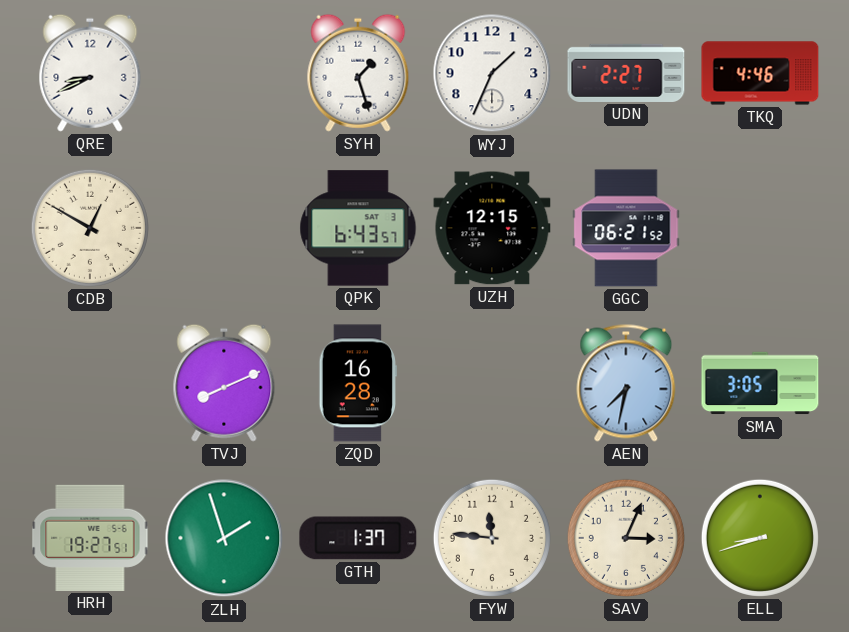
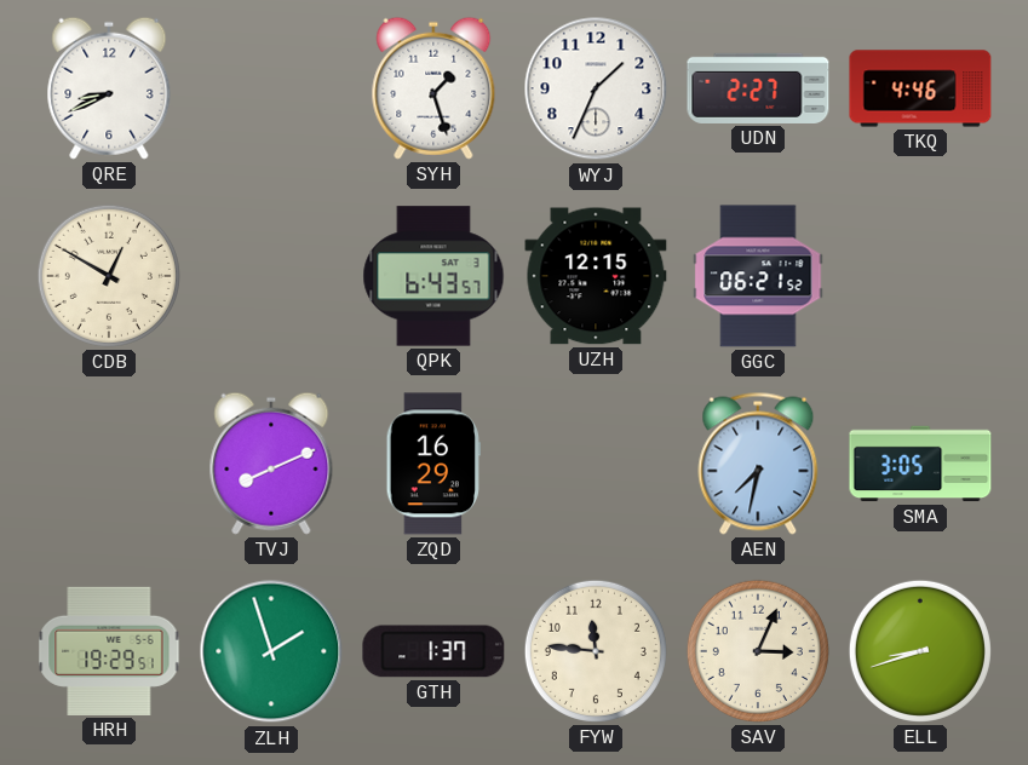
ZQD: 16:28 -> 16:29 (432, 464)
HRH: 19:27 -> 19:29 (109, 651)
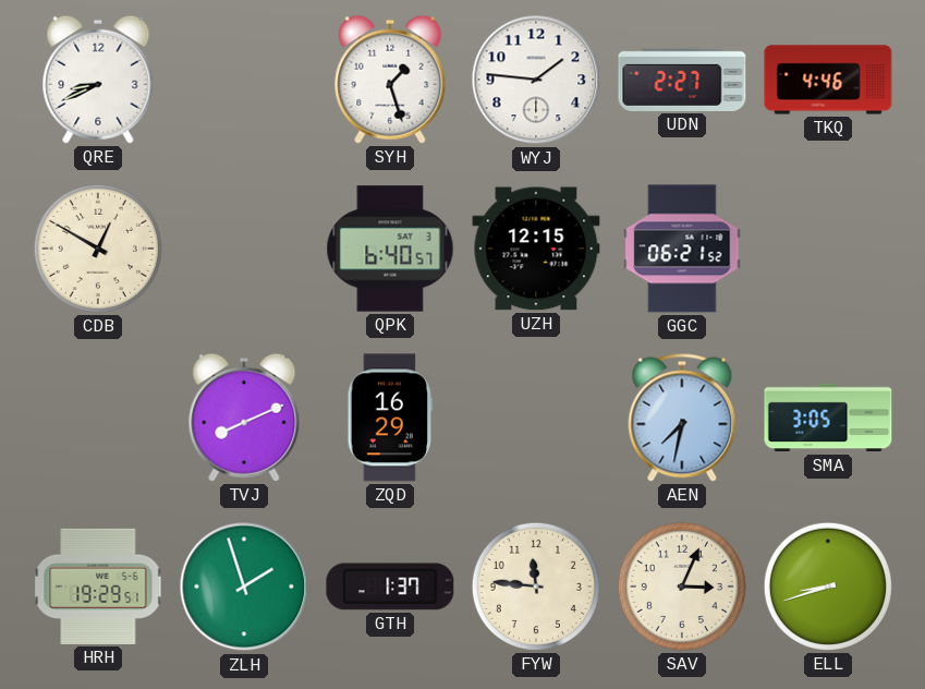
WYJ: 1:34 -> 1:46 (536, 80)
QPK: 6:43 -> 6:40 (390, 249)
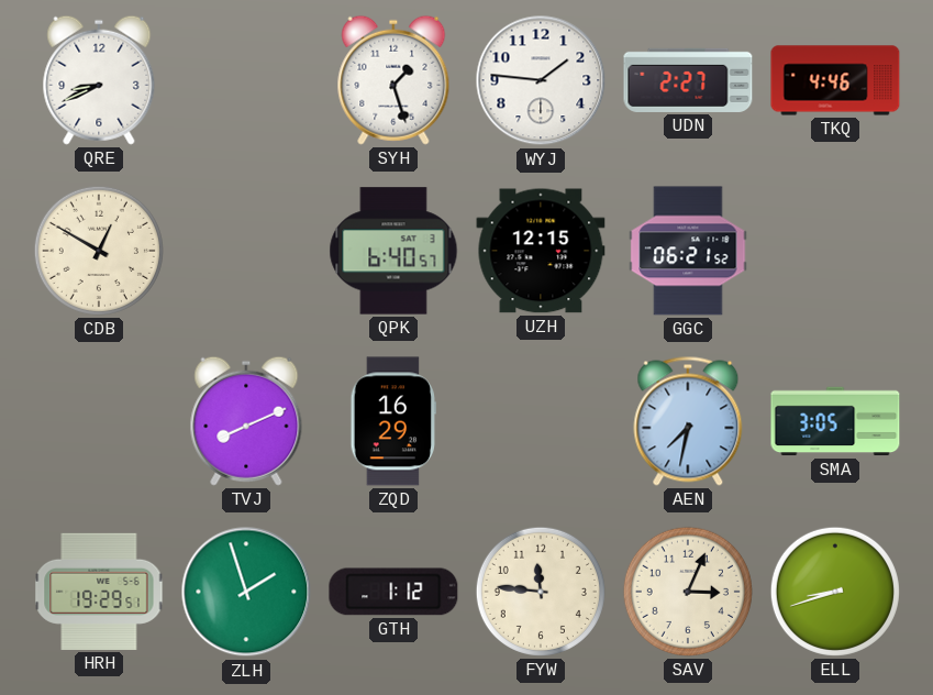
GTH: 1:37 -> 1:12 (393, 592)
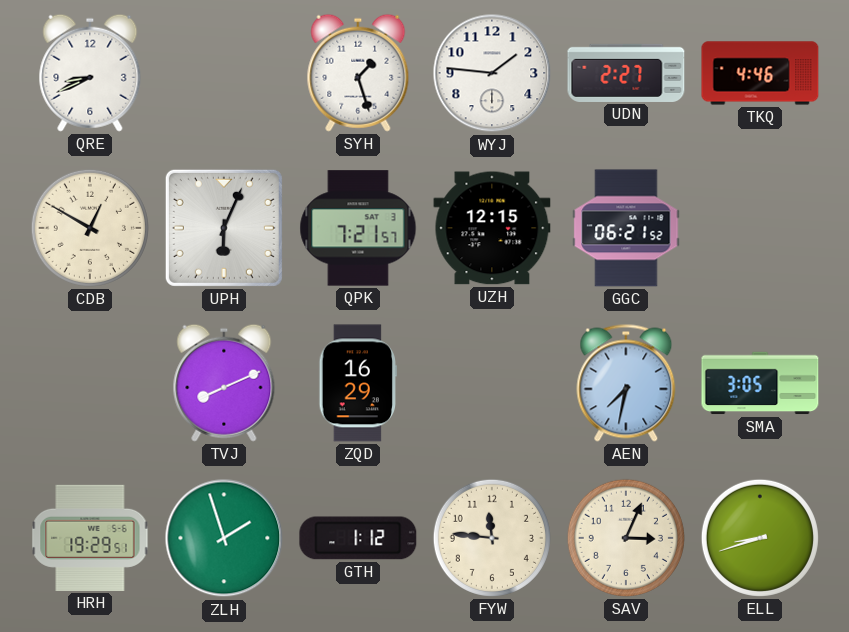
UPH: none -> 6:04 (224, 228)
QPK: 6:40 -> 7:21 (358, 228)
